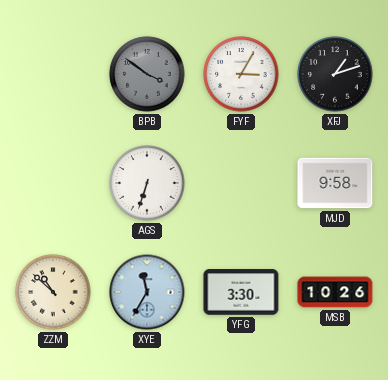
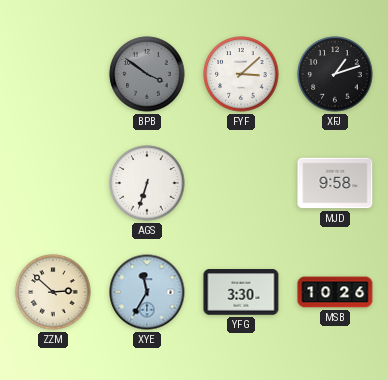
FYF: 3:05 -> 3:08 (241, 74)
ZZM: 10:52 -> 2:52 (53, 292)
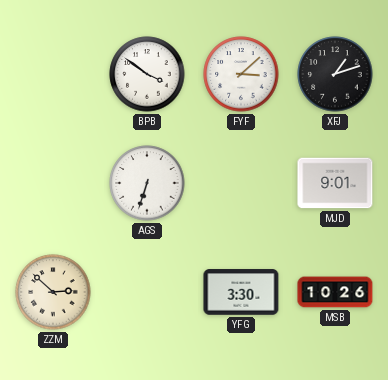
BPB dial: grey -> white (147, 74)
MJD: 9:58 -> 9:01 (335, 183)
XYE: 11:35 -> none (147, 292)
